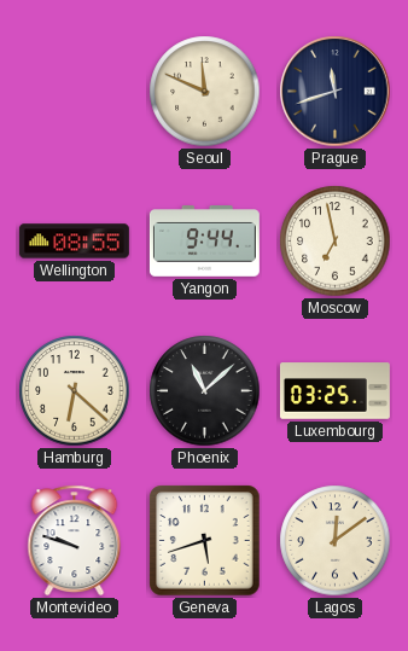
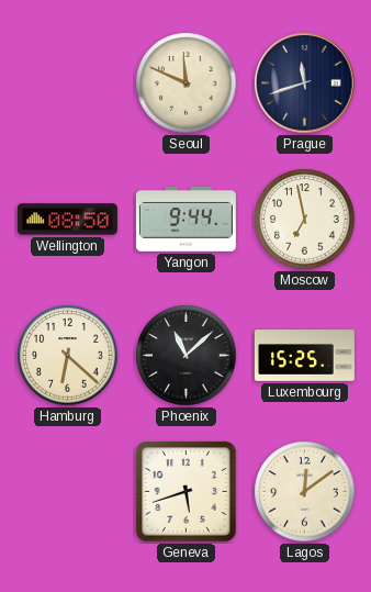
Wellington: 08:55 -> 08:50 (67, 220)
Luxembourg: 03:25 -> 15:25 (304, 356)
Montevideo: 9:48 -> none (75, 541)
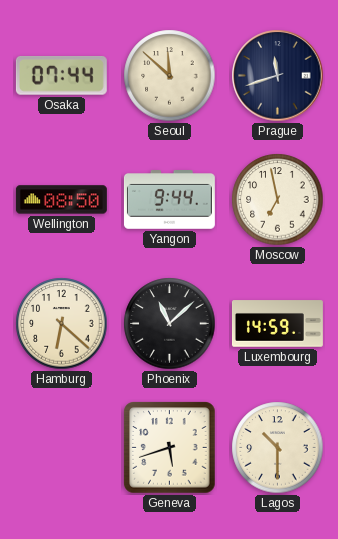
Osaka: none -> 07:44 (61, 76)
Seoul: 11:49 -> 11:52 (170, 76)
Luxembourg: 15:25 -> 14:59 (277, 324)
Lagos: 12:09 -> 10:30 (278, 448)
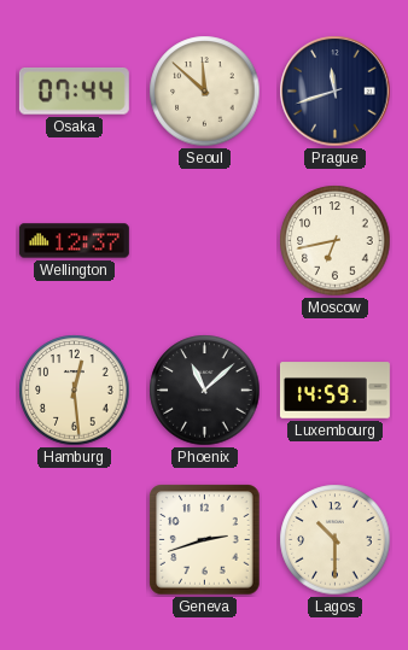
Wellington: 08:50 -> 12:37 (74, 241)
Yangon: 9:44 -> none (169, 200)
Moscow: 6:58 -> 6:43 (336, 241)
Hamburg: 6:22 -> 12:29 (75, 391)
Geneva: 5:42 -> 2:42 (205, 540)
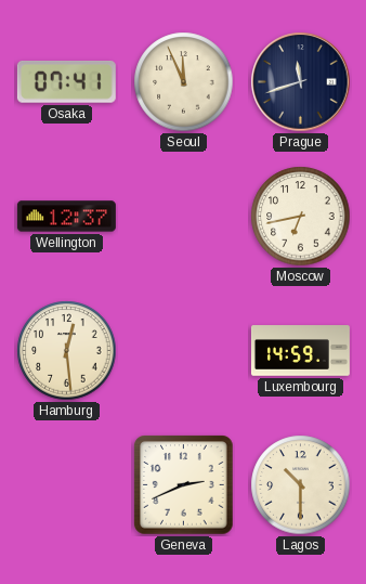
Osaka: 07:44 -> 07:41 (66, 82)
Seoul: 11:52 -> 11:56 (184, 82)
Phoenix: 11:08 -> none (205, 391)
Geneva: 2:42 -> 2:41 (184, 485)
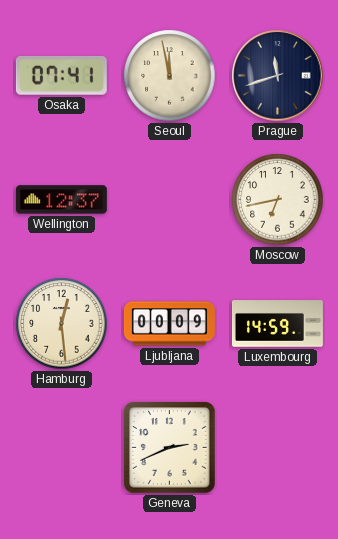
Seoul: 11:56 -> 11:58 (170, 76)
Ljubljana: none -> 00:09 (169, 324)
Lagos: 10:30 -> none (301, 485)
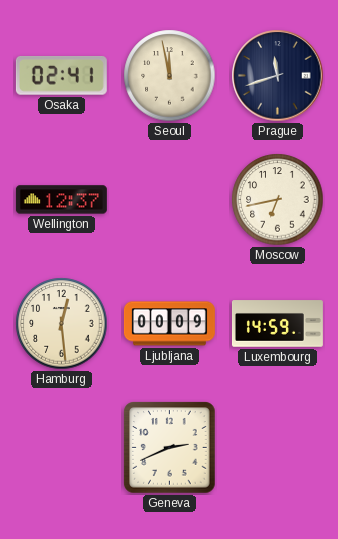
Osaka: 07:41 -> 02:41 (61, 76)
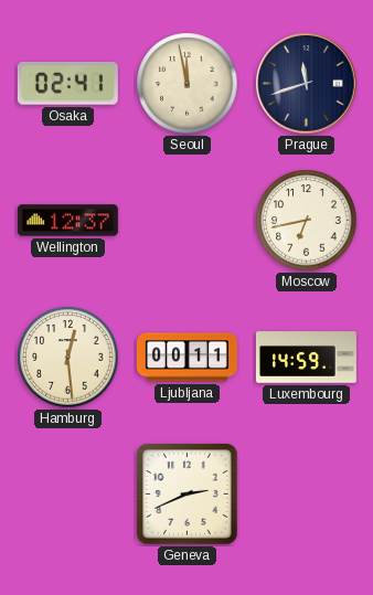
Ljubljana: 00:09 -> 00:11 (186, 358)
